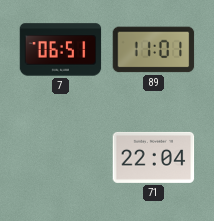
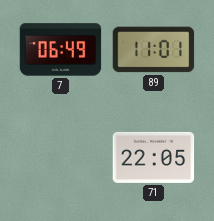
7: 06:51 -> 06:49 (61, 50)
71: 22:04 -> 22:05 (154, 157)
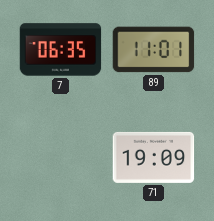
7: 06:49 -> 06:35 (61, 50)
71: 22:05 -> 19:09 (154, 157)
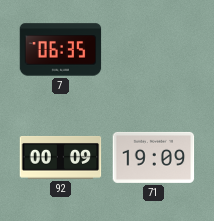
89: 11:01 -> none (154, 50)
92: none -> 00:09 (61, 157)
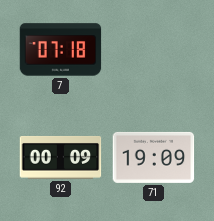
7: 06:35 -> 07:18 (61, 50)
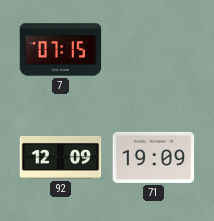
7: 07:18 -> 07:15 (61, 50)
92: 00:09 -> 12:09 (61, 157)
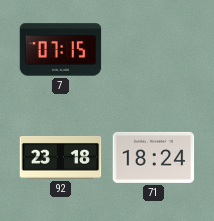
92: 12:09 -> 23:18 (61, 157)
71: 19:09 -> 18:24 (154, 157)
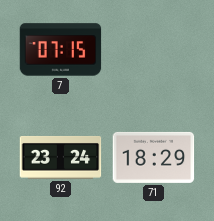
92: 23:18 -> 23:24 (61, 157)
71: 18:24 -> 18:29 (154, 157)
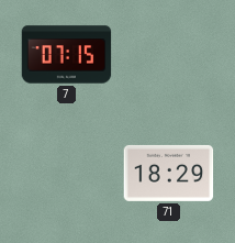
92: 23:24 -> none (61, 157)
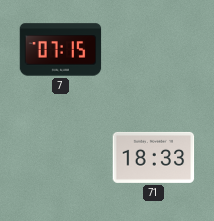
71: 18:29 -> 18:33 (154, 157)
